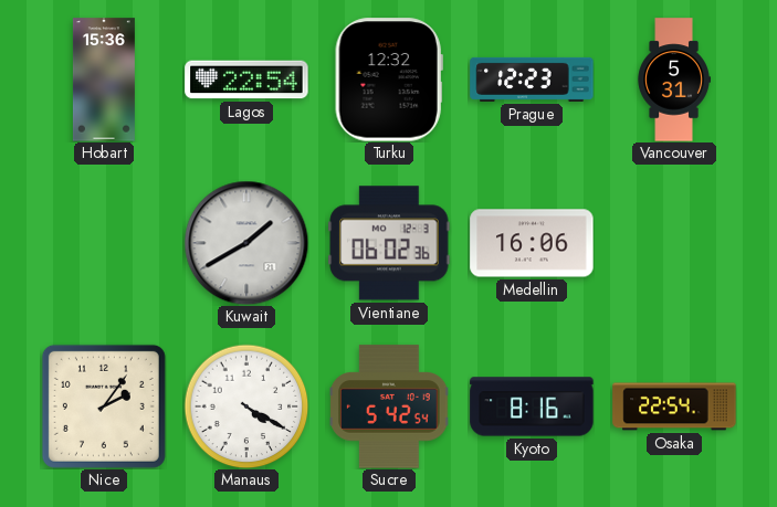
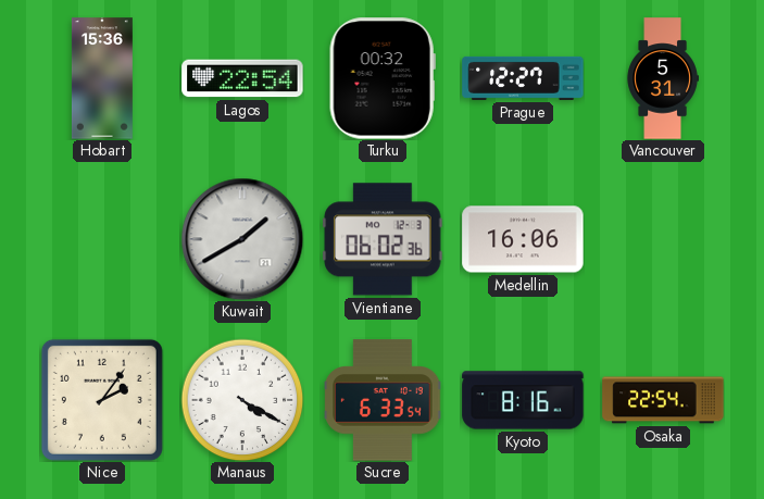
Turku: 12:32 -> 00:32 (383, 78)
Prague: 12:23 -> 12:27 (523, 78)
Sucre: 5:42 -> 6:33 (383, 400)
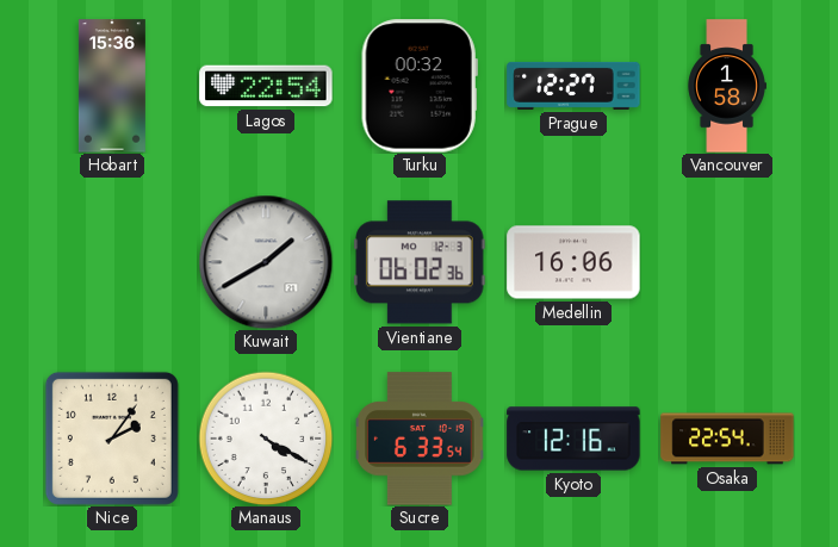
Vancouver: 5:31 -> 1:58 (727, 86)
Kyoto: 8:16 -> 12:16 (573, 439)
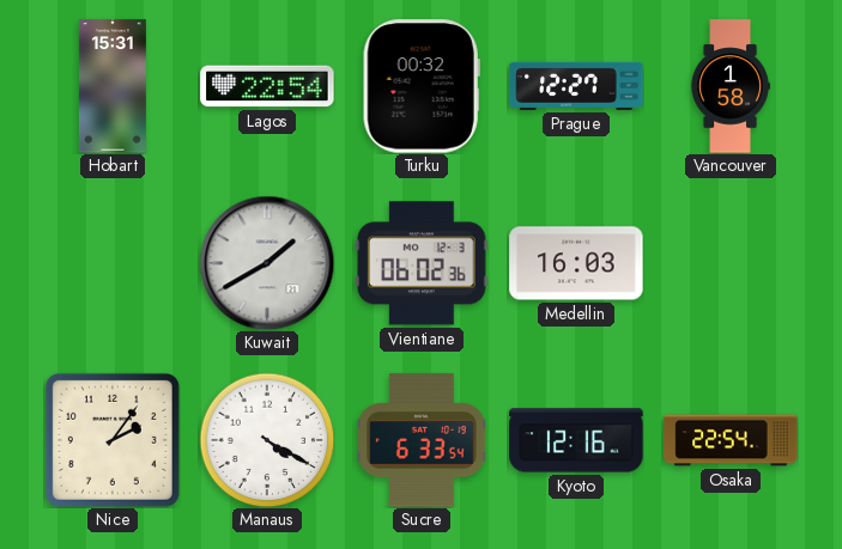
Hobart: 15:36 -> 15:31 (113, 86)
Medellin: 16:06 -> 16:03 (576, 263)
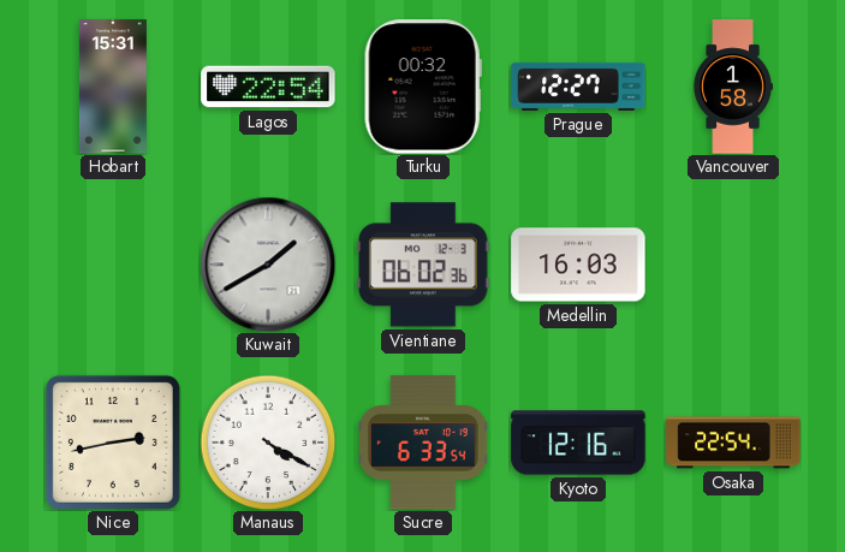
Nice: 2:06 -> 2:43 (113, 443)
